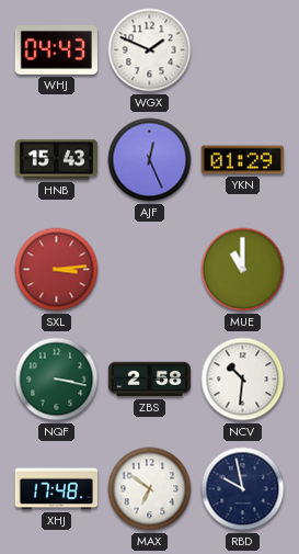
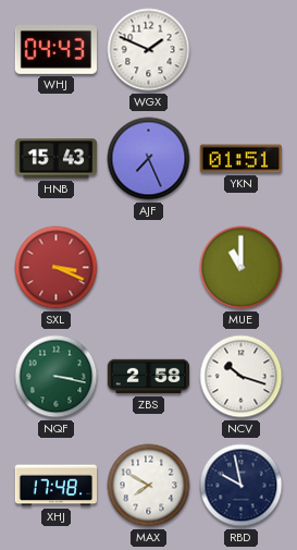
AJF: 12:26 -> 7:26 (149, 159)
YKN: 01:29 -> 01:51 (240, 159)
SXL: 3:14 -> 3:19 (57, 268)
NCV: 10:31 -> 10:18 (242, 377)
MAX: 6:51 -> 7:50 (149, 486)
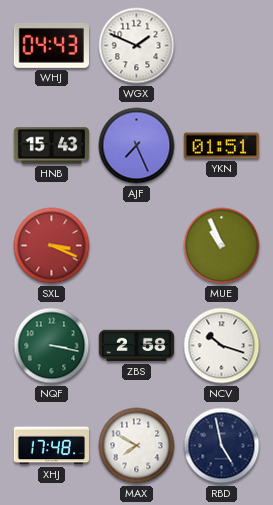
MUE: 11:00 -> 10:56 (222, 246)
RBD: 9:58 -> 4:58 (222, 446)
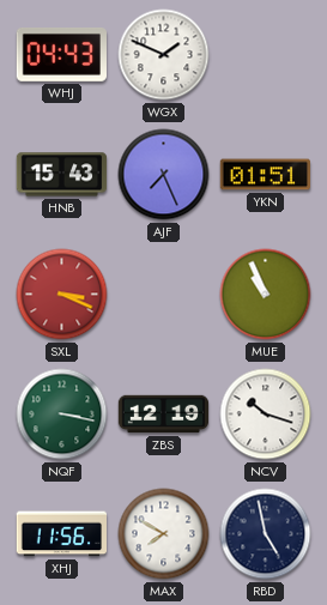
ZBS: 2:58 -> 12:19 (164, 415)
XHJ: 17:48 -> 11:56 (61, 534)
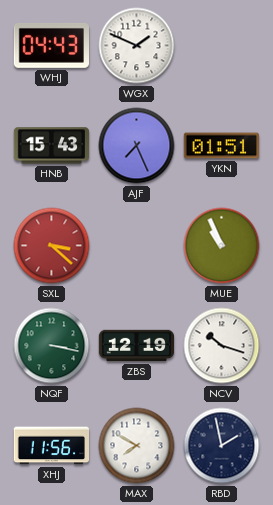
SXL: 3:19 -> 3:22 (52, 246)
RBD: 4:58 -> 1:58 (222, 446)
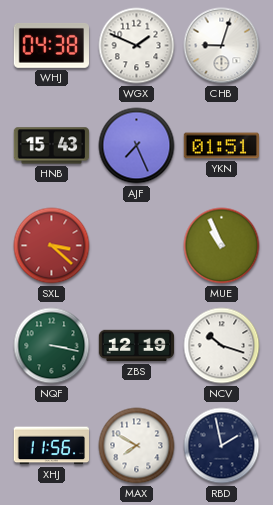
WHJ: 04:43 -> 04:38 (51, 45)
CHB: none -> 9:03 (222, 46)
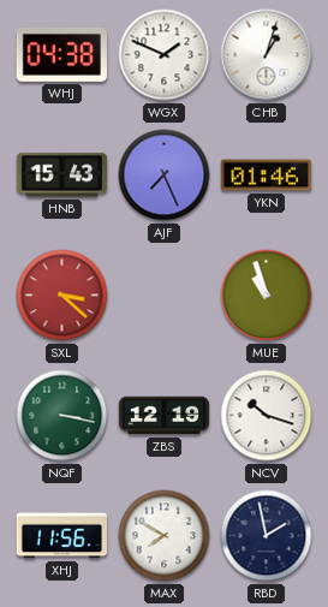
CHB: 9:03 -> 1:03 (267, 55)
YKN: 01:51 -> 01:46 (266, 175)
MUE: 10:56 -> 10:57 (267, 296)
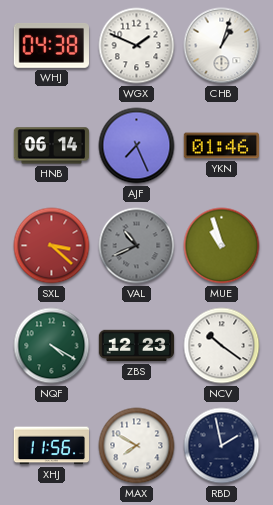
HNB: 15:43 -> 06:14 (52, 146)
VAL: none -> 10:41 (137, 246)
NQF: 3:17 -> 4:20 (52, 346)
ZBS: 12:19 -> 12:23 (137, 346)
NCV: 10:18 -> 10:21 (222, 346)
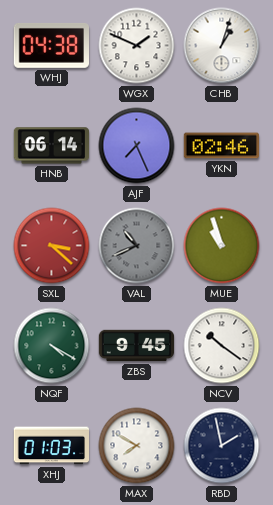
YKN: 01:46 -> 02:46 (221, 146)
ZBS: 12:23 -> 9:45 (137, 346)
XHJ: 11:56 -> 01:03 (51, 446)
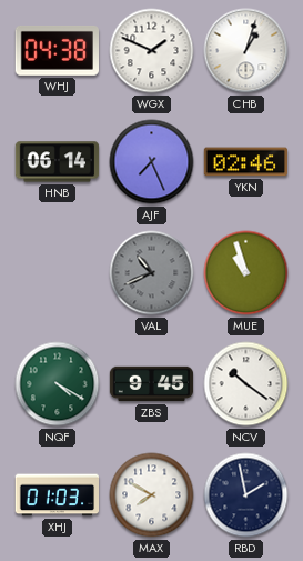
SXL: 3:22 -> none (52, 246)
